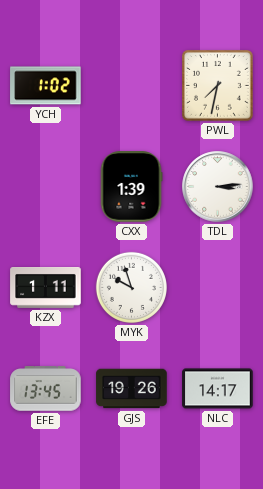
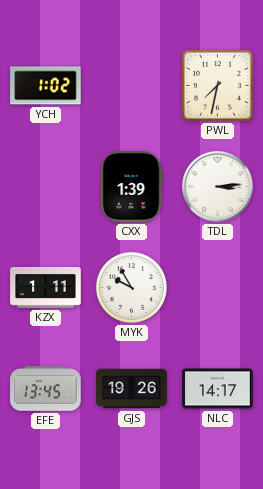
MYK: 9:57 -> 9:55 (131, 287)
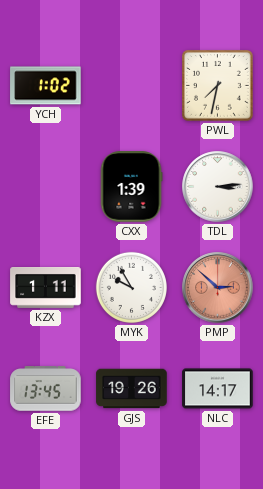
PMP: none -> 2:52 (218, 288)
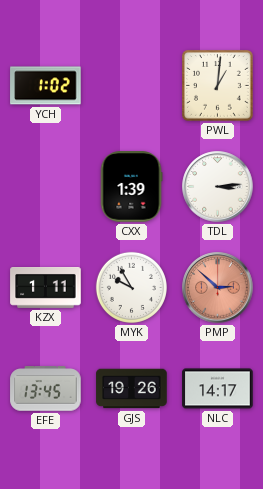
PWL: 7:32 -> 1:01 (218, 86)
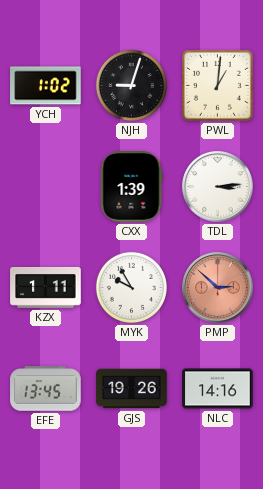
NJH: none -> 9:03 (131, 85)
NLC: 14:17 -> 14:16 (218, 389)
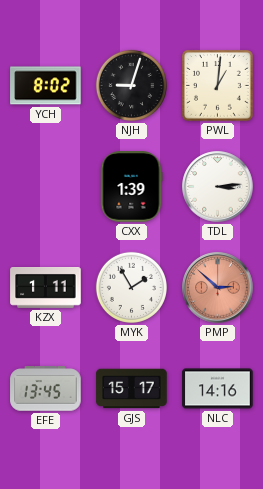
YCH: 1:02 -> 8:02 (46, 86)
MYK: 9:55 -> 1:55 (131, 287)
GJS: 19:26 -> 15:17 (132, 389)
